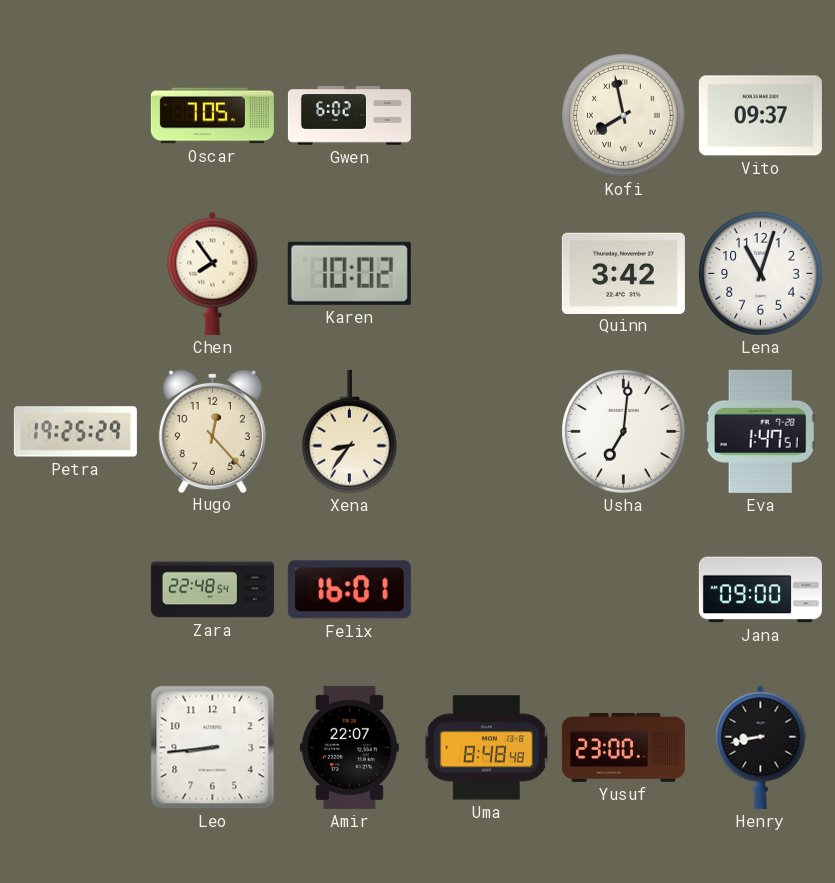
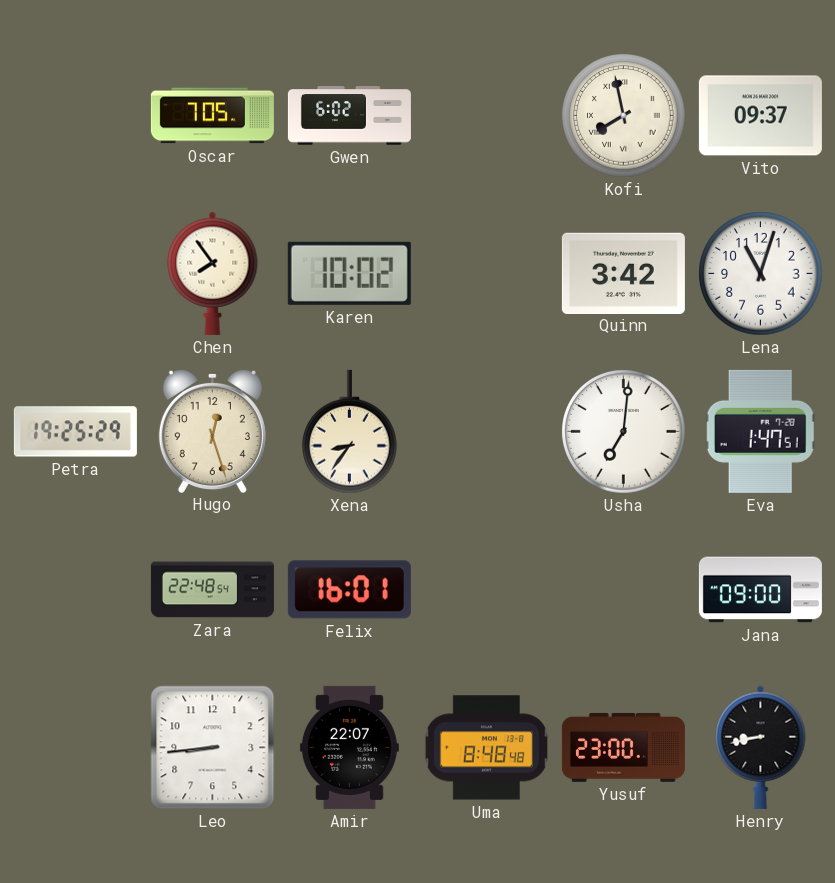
Hugo: 12:23 -> 12:27 (212, 430)
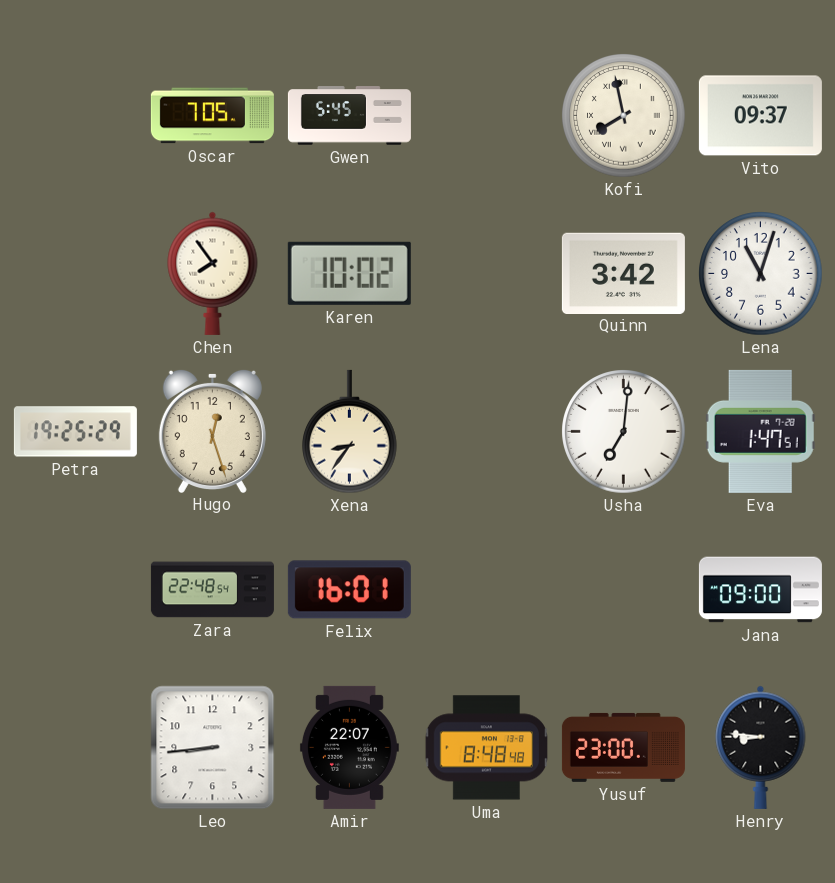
Gwen: 6:02 -> 5:45 (349, 116)
Henry: 8:43 -> 8:46 (761, 747)
